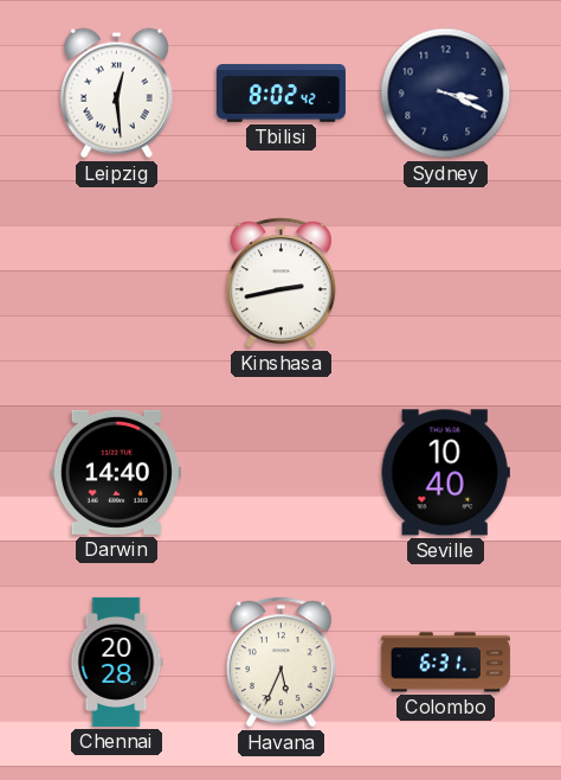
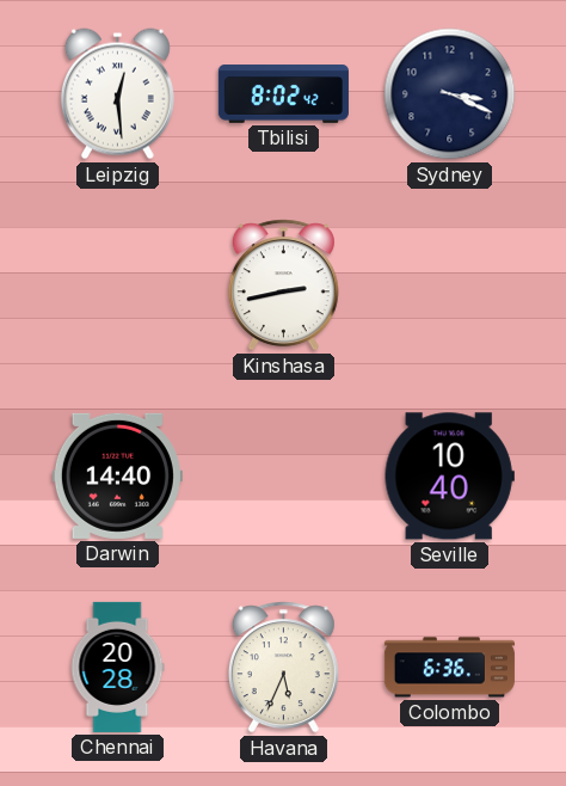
Colombo: 6:31 -> 6:36 (449, 668)
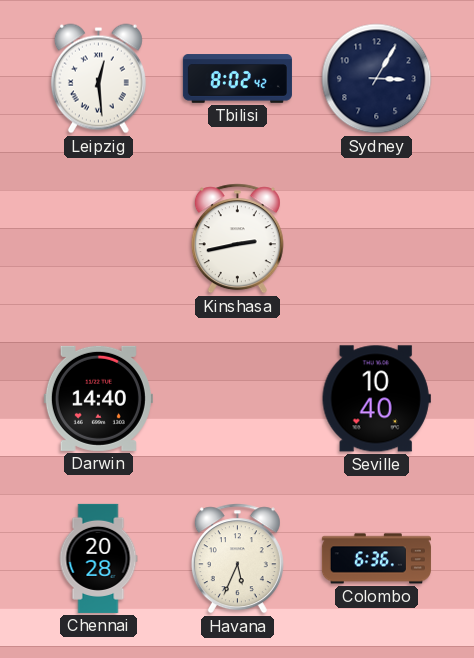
Sydney: 3:19 -> 3:05 (377, 79)
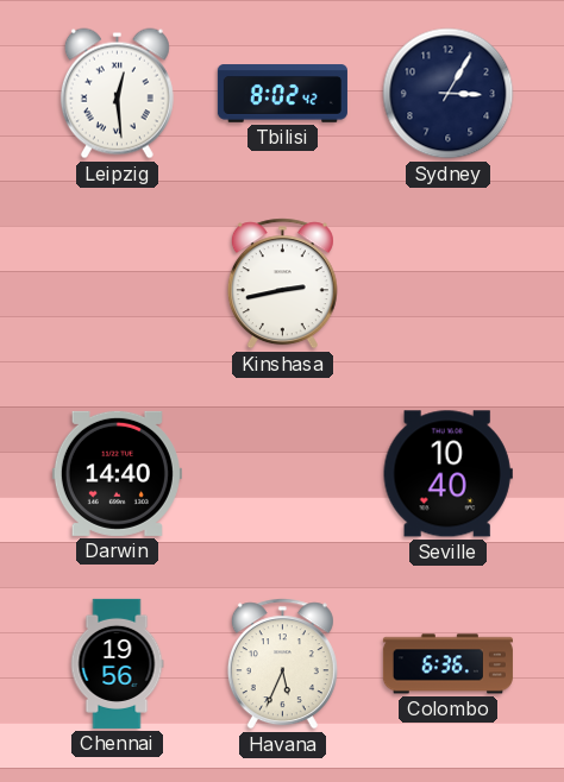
Chennai: 20:28 -> 19:56 (117, 663)
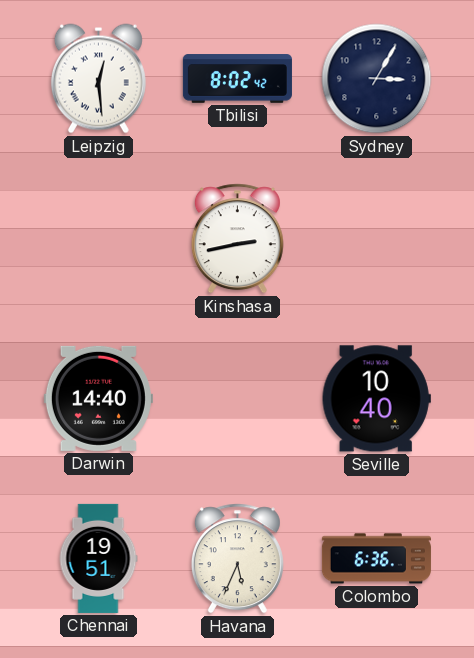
Chennai: 19:56 -> 19:51 (98, 558)
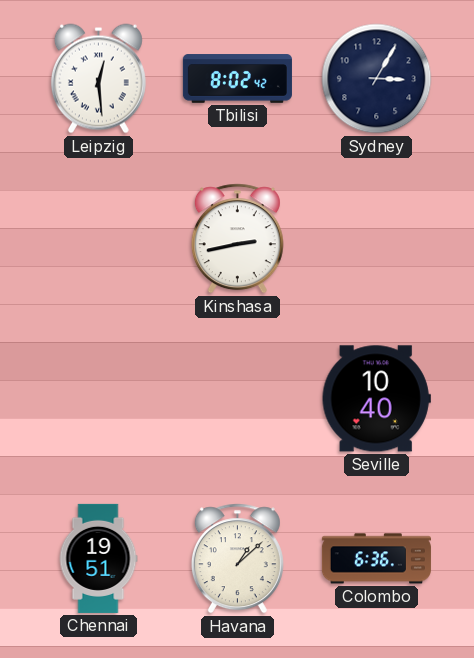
Darwin: 14:40 -> none (98, 398)
Havana: 5:34 -> 1:08 (237, 559)
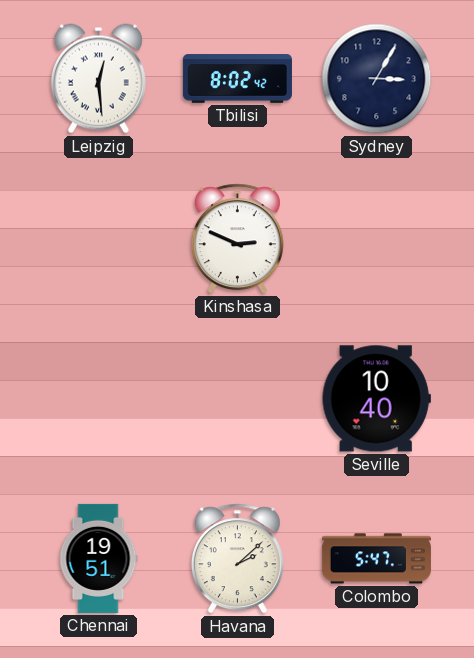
Kinshasa: 2:43 -> 2:49 (237, 239)
Havana: 1:08 -> 2:08 (237, 559)
Colombo: 6:36 -> 5:47 (376, 559)
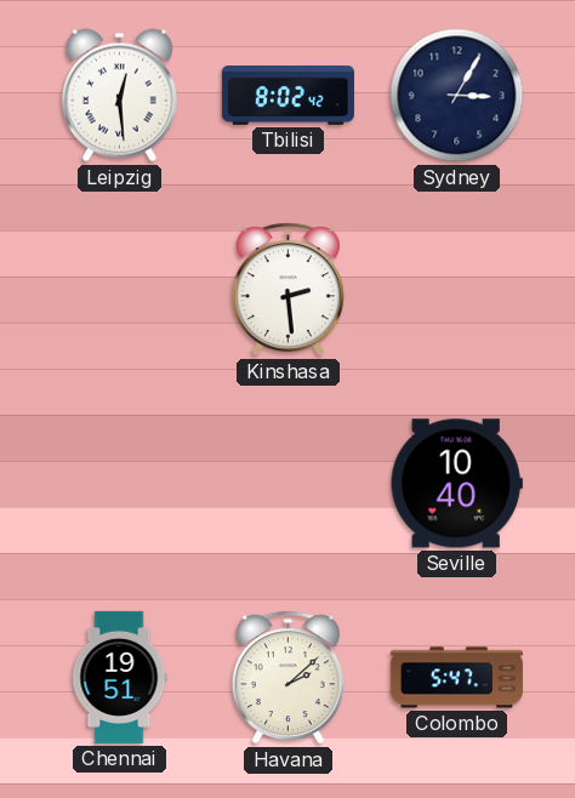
Kinshasa: 2:49 -> 2:29 (287, 290)
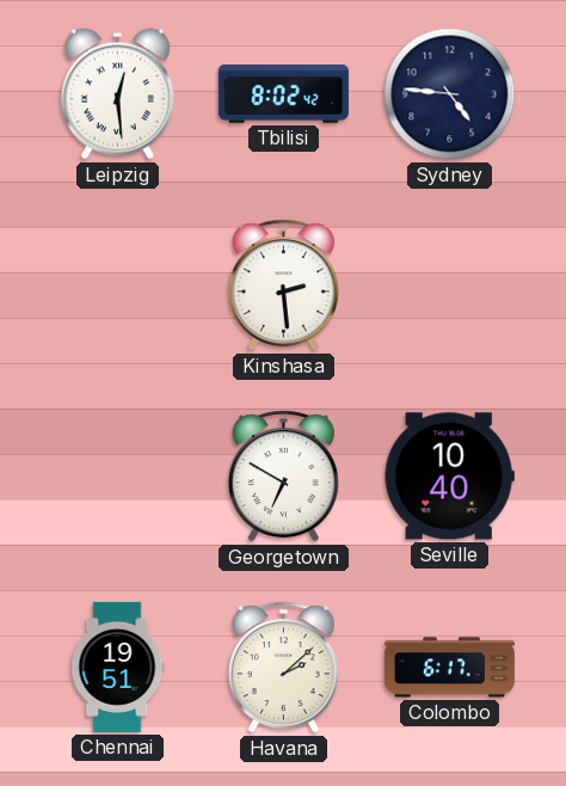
Sydney: 3:05 -> 4:46 (450, 94)
Georgetown: none -> 6:50 (283, 477)
Colombo: 5:47 -> 6:17 (449, 668)
